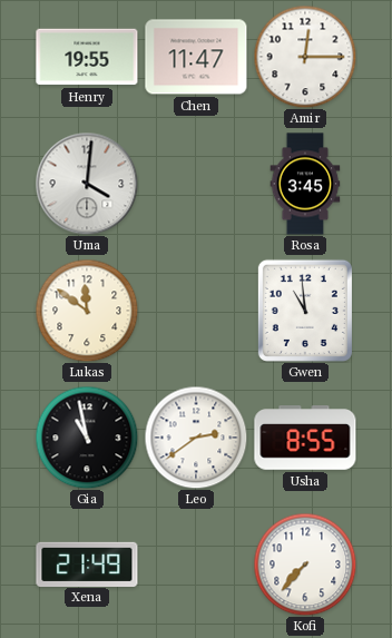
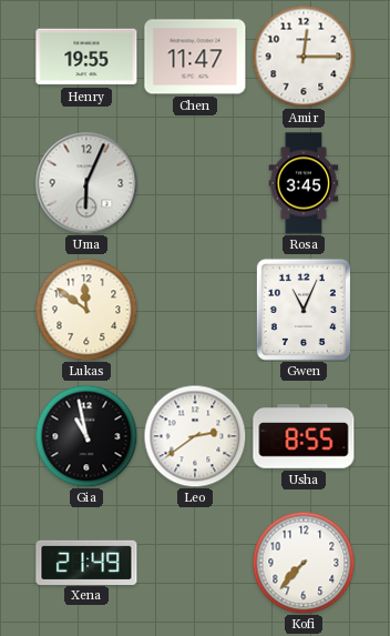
Uma: 4:01 -> 6:04 (86, 183)
Gwen: 10:59 -> 11:04 (304, 310)
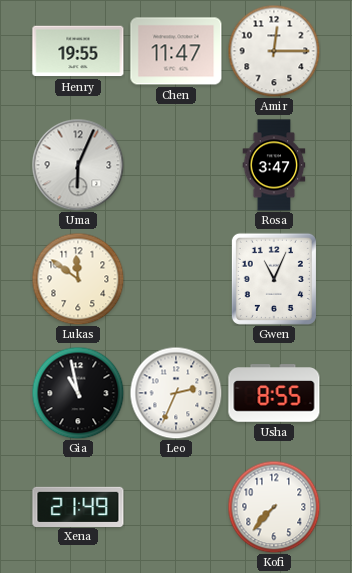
Rosa: 3:45 -> 3:47 (274, 165)
Leo: 2:39 -> 2:34 (176, 393)
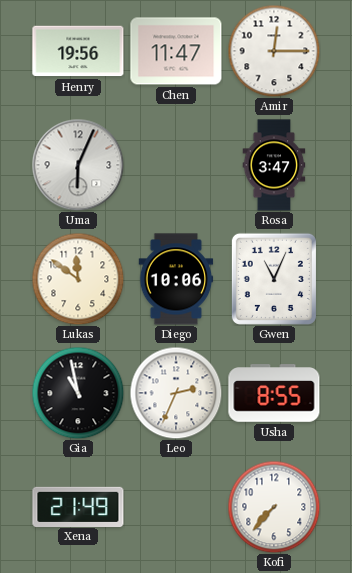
Henry: 19:55 -> 19:56 (78, 51)
Diego: none -> 10:06 (176, 279)
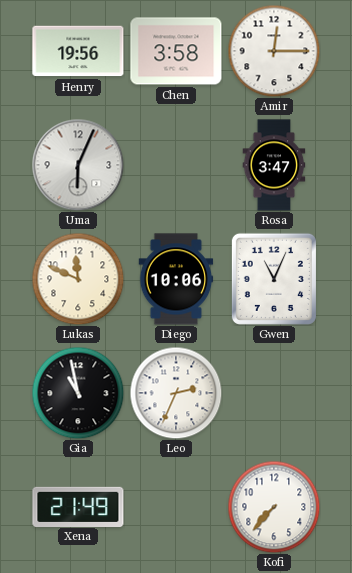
Chen: 11:47 -> 3:58 (176, 51)
Lukas: 11:51 -> 11:49 (78, 279)
Usha: 8:55 -> none (274, 393)
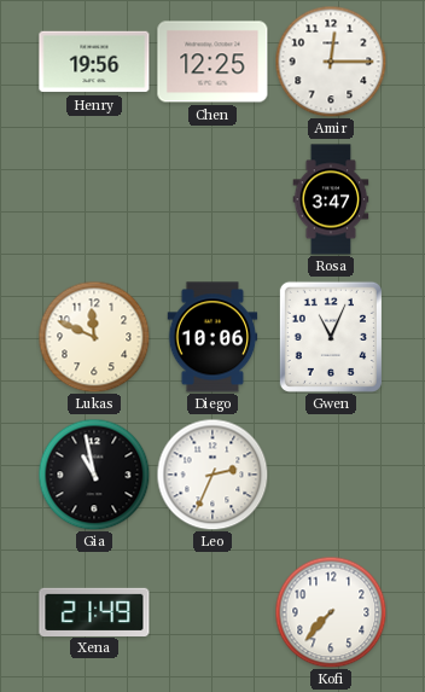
Chen: 3:58 -> 12:25 (212, 62)
Uma: 6:04 -> none (78, 165)
